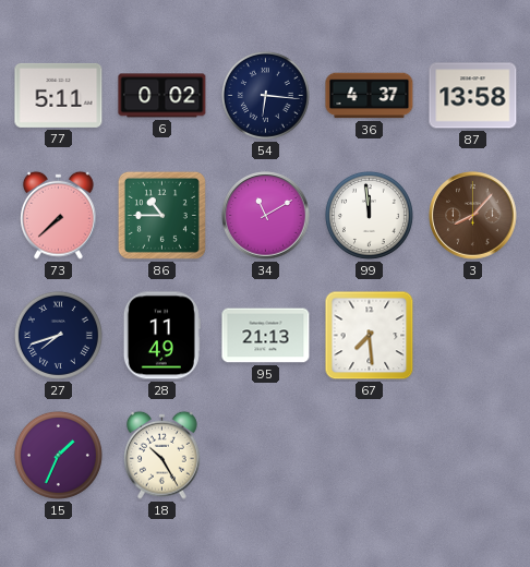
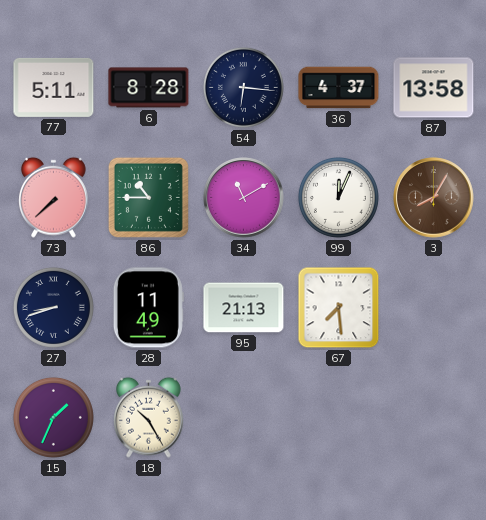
6: 0:02 -> 8:28 (149, 88)
99: 11:59 -> 12:04 (338, 197)
3: 8:07 -> 8:05 (434, 198)
27: 7:42 -> 8:42 (53, 307)
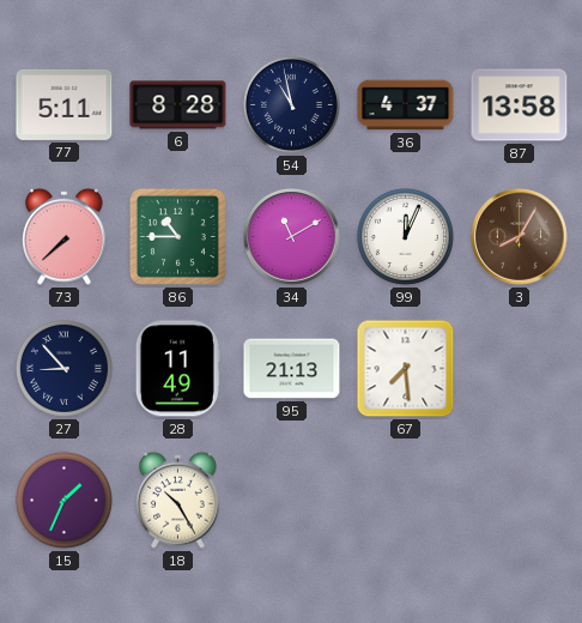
54: 6:16 -> 10:58 (291, 104)
27: 8:42 -> 8:53 (63, 368)
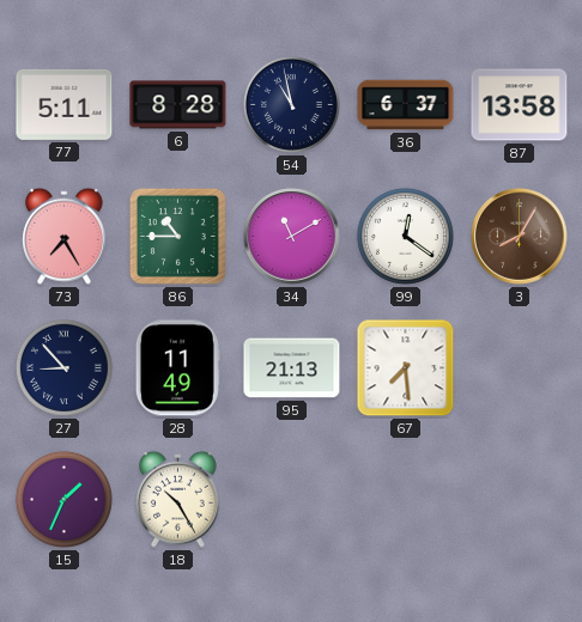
36: 4:37 -> 6:37 (406, 105)
73: 7:38 -> 7:25 (65, 236)
99: 12:04 -> 12:21 (405, 236)
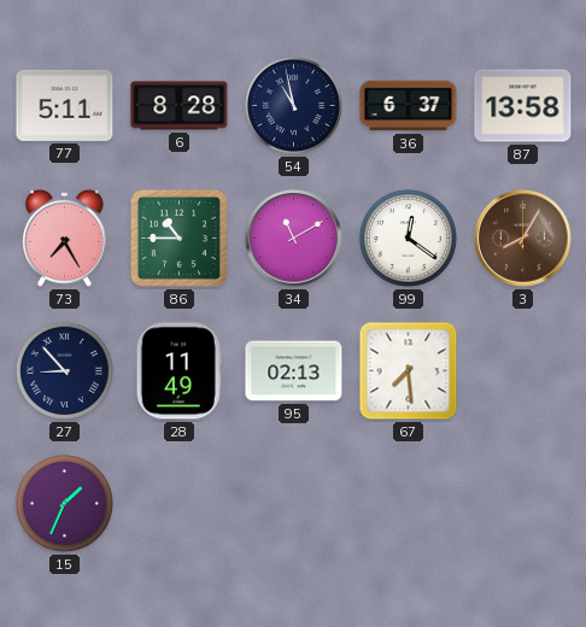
95: 21:13 -> 02:13 (294, 371)
18: 10:25 -> none (178, 499)
